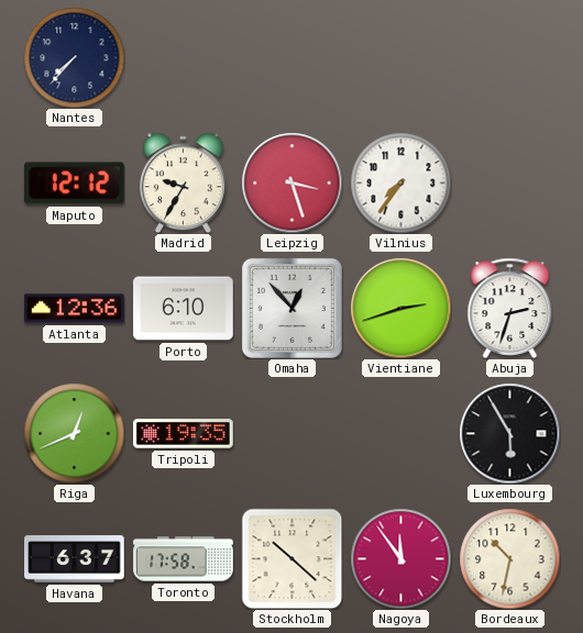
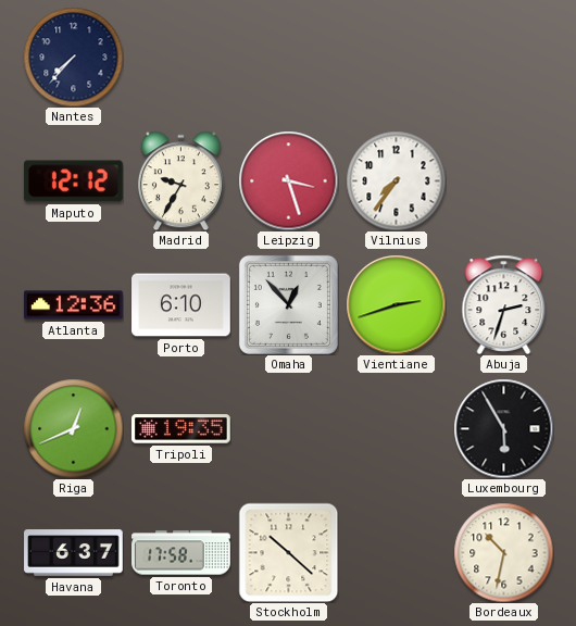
Nagoya: 11:54 -> none (400, 558)
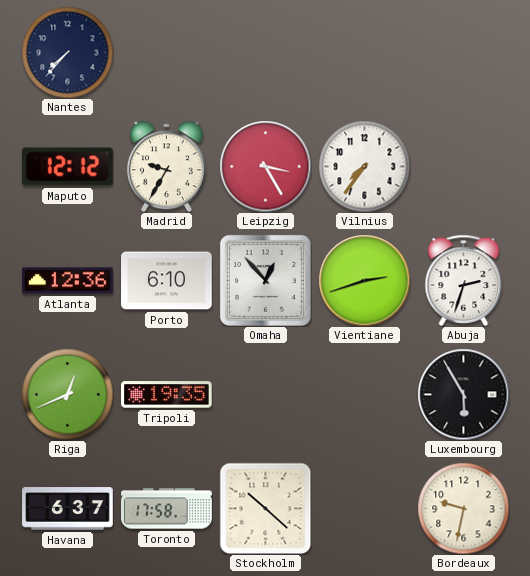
Leipzig: 3:27 -> 3:25 (265, 166)
Bordeaux: 10:32 -> 9:32 (463, 508)
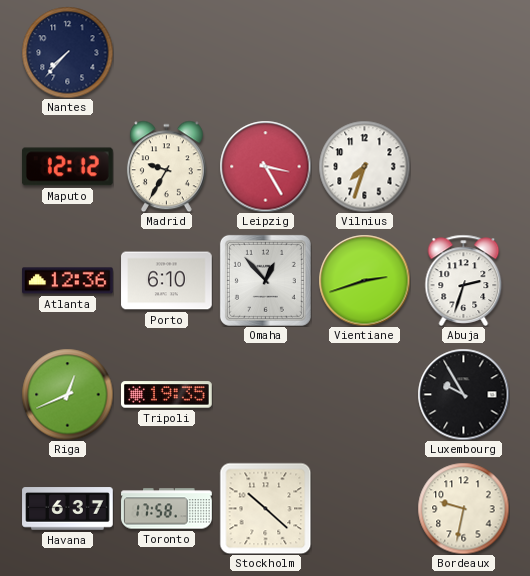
Vilnius: 7:36 -> 7:33 (364, 166)
Luxembourg: 5:55 -> 9:55 (463, 394)
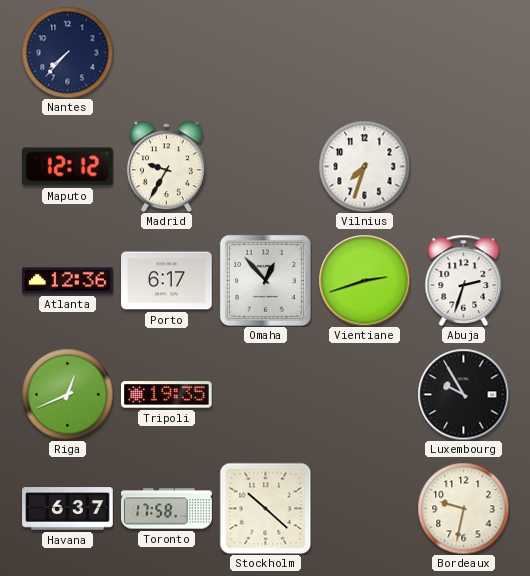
Leipzig: 3:25 -> none (265, 166)
Porto: 6:10 -> 6:17 (167, 281)
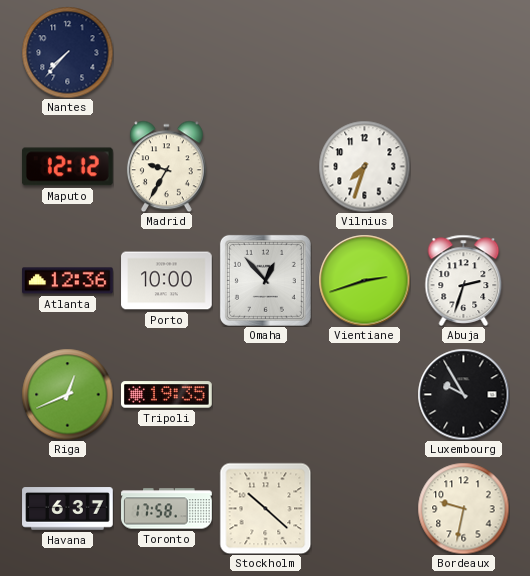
Porto: 6:17 -> 10:00 (167, 281)
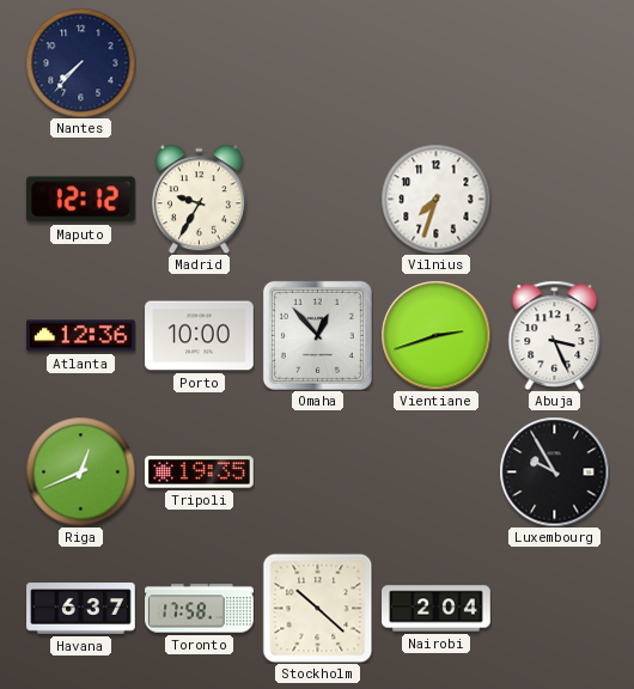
Abuja: 2:33 -> 3:26 (555, 335)
Nairobi: none -> 2:04 (437, 609)
Bordeaux: 9:32 -> none (463, 508)
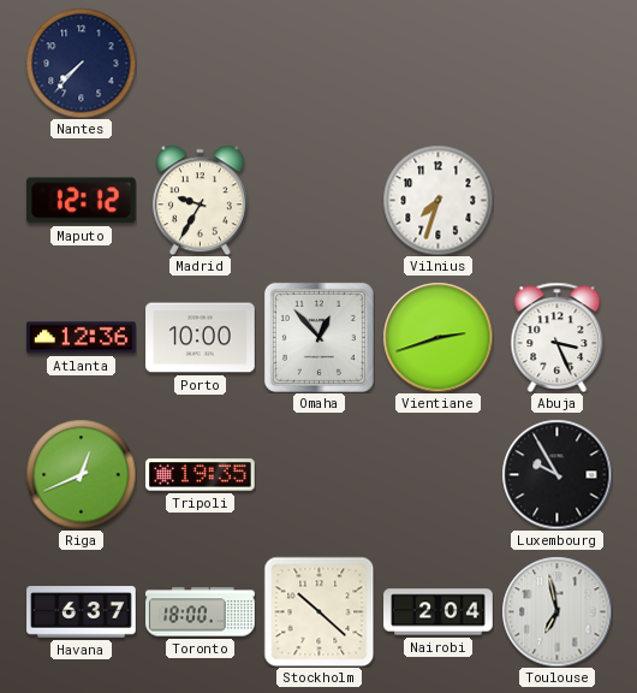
Toronto: 17:58 -> 18:00 (201, 612)
Toulouse: none -> 6:58 (556, 611)
